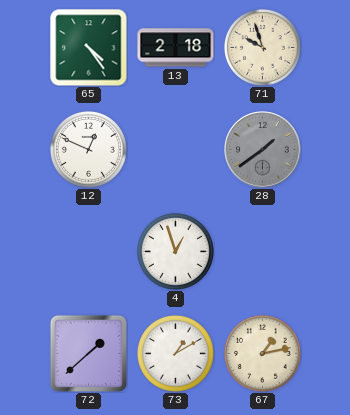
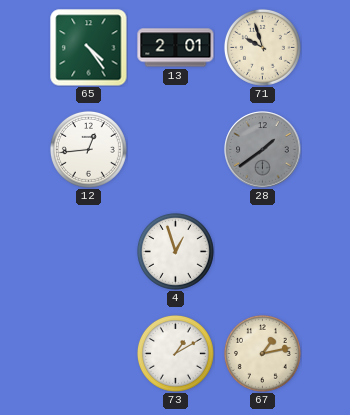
13: 2:18 -> 2:01 (176, 48)
12: 12:49 -> 12:44 (88, 149)
72: 1:38 -> none (88, 353)
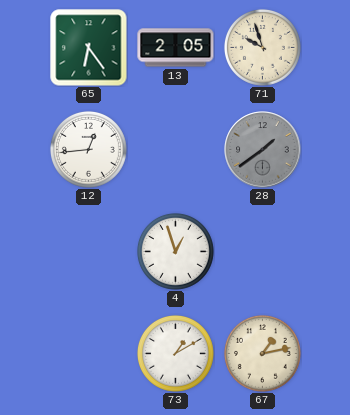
65: 4:24 -> 6:24 (89, 48)
13: 2:01 -> 2:05 (176, 48)
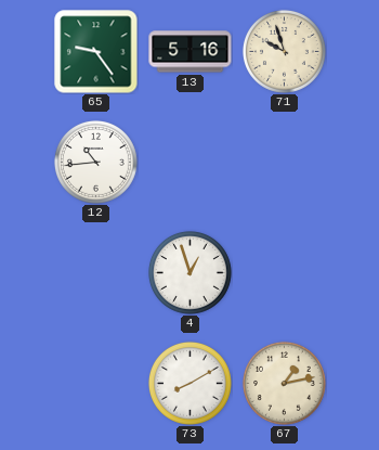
65: 6:24 -> 9:24 (96, 52)
13: 2:05 -> 5:16 (191, 52)
12: 12:44 -> 10:44 (95, 162)
28: 1:39 -> none (263, 150)
73: 1:10 -> 8:10 (190, 383)
